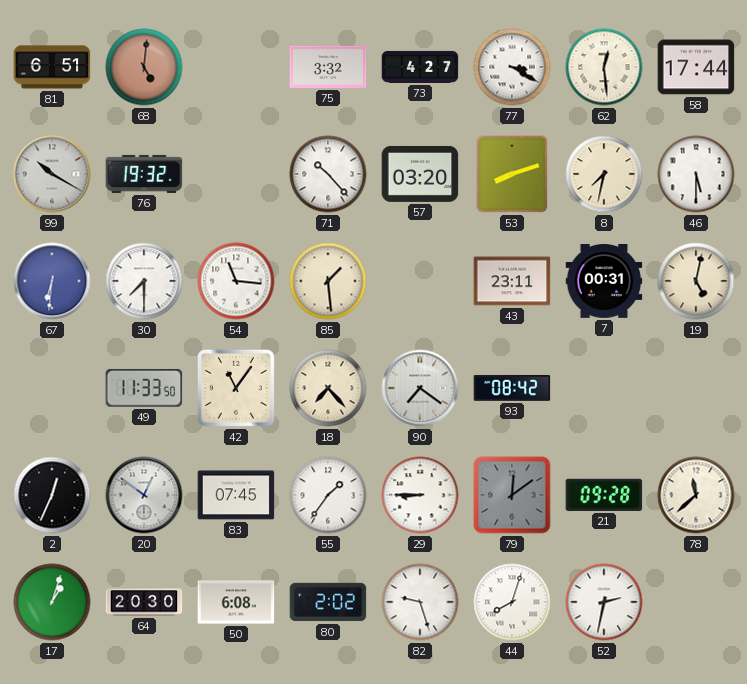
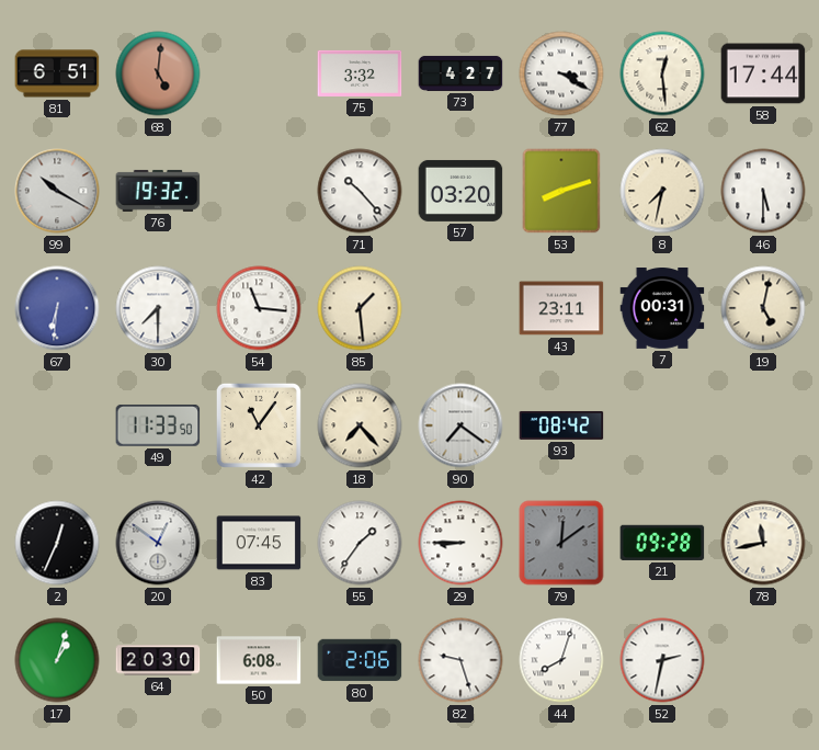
78: 11:38 -> 11:43 (763, 543)
80: 2:02 -> 2:06 (360, 660)
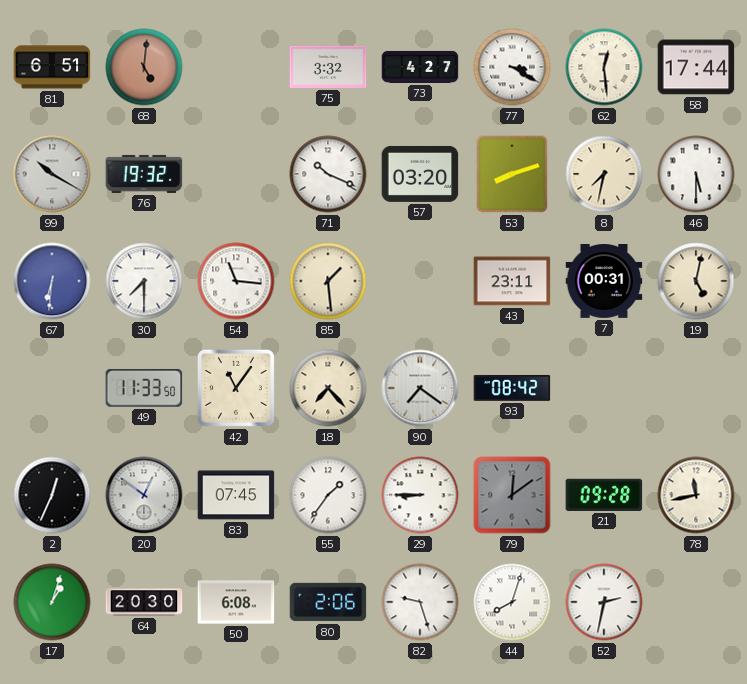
71: 10:23 -> 10:19 (328, 174)
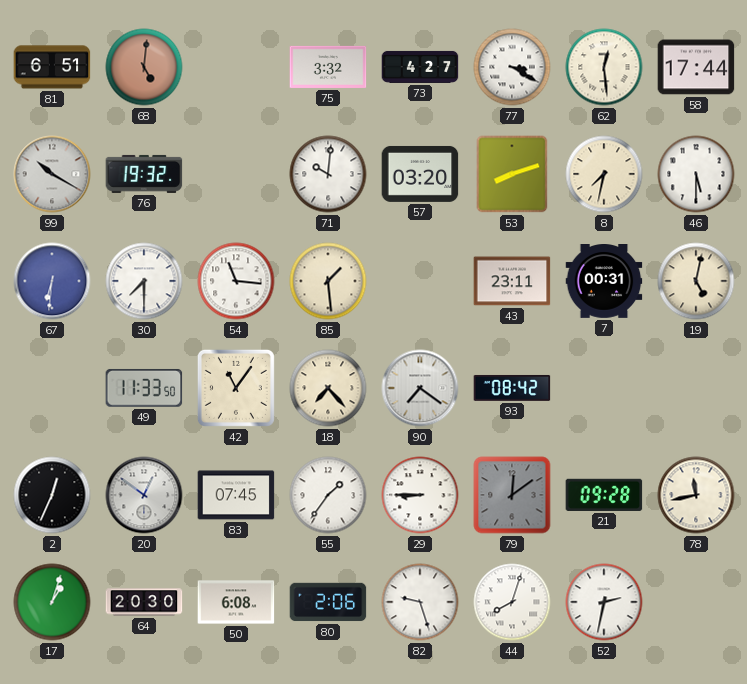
71: 10:19 -> 10:01 (328, 174)
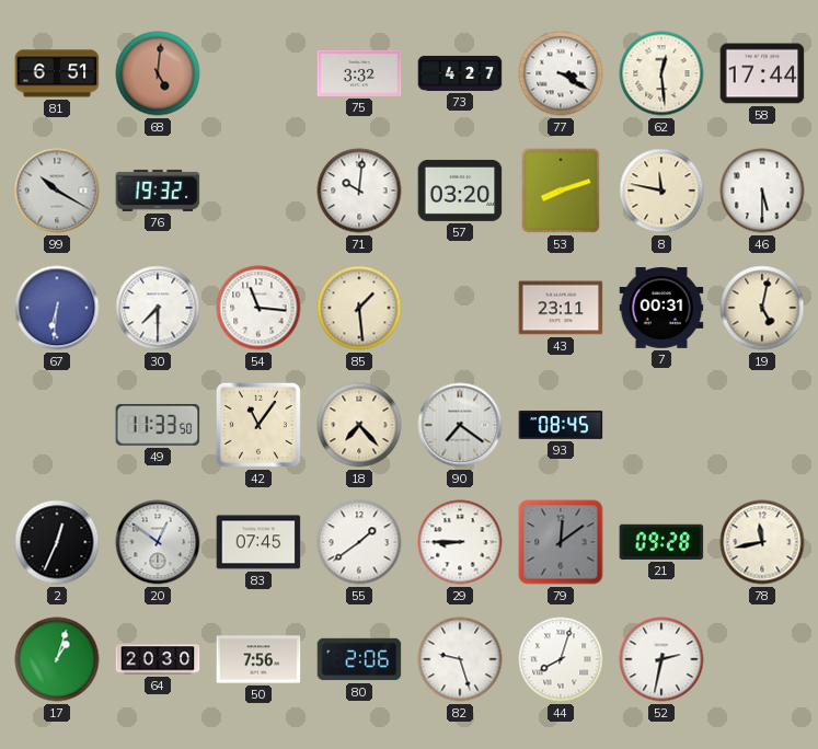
8: 7:32 -> 11:47 (661, 191)
93: 08:42 -> 08:45 (561, 425)
55: 1:36 -> 1:39 (359, 542)
50: 6:08 -> 7:56 (258, 659)
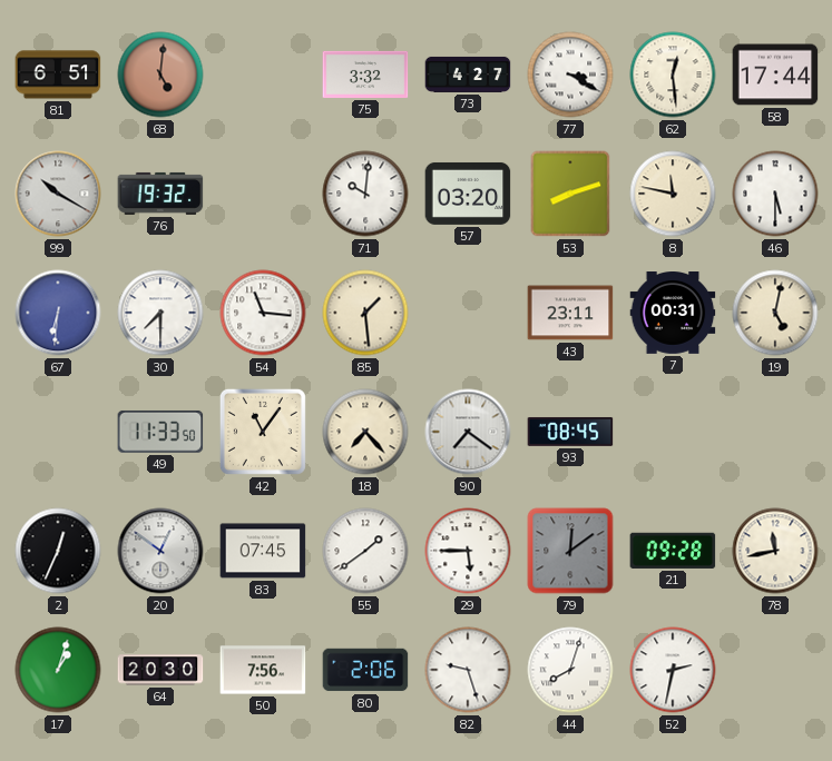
29: 8:45 -> 5:45 (468, 551)
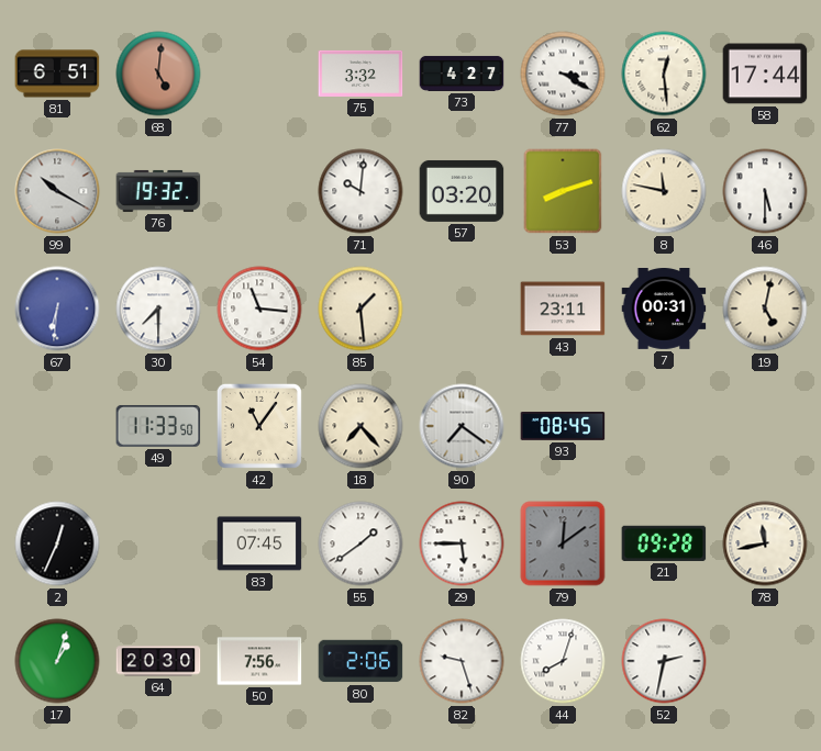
20: 12:51 -> none (160, 551)
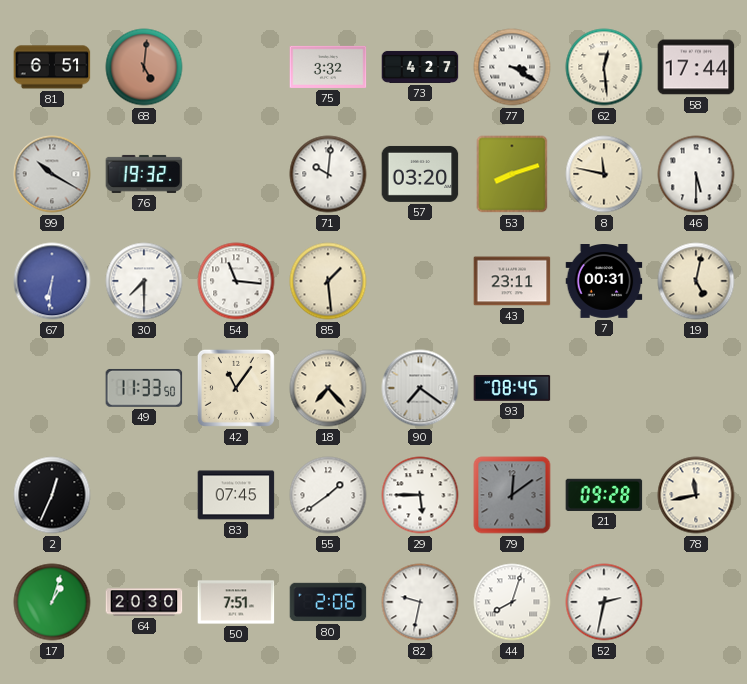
50: 7:56 -> 7:51 (236, 602)
82: 9:27 -> 9:32 (420, 602)
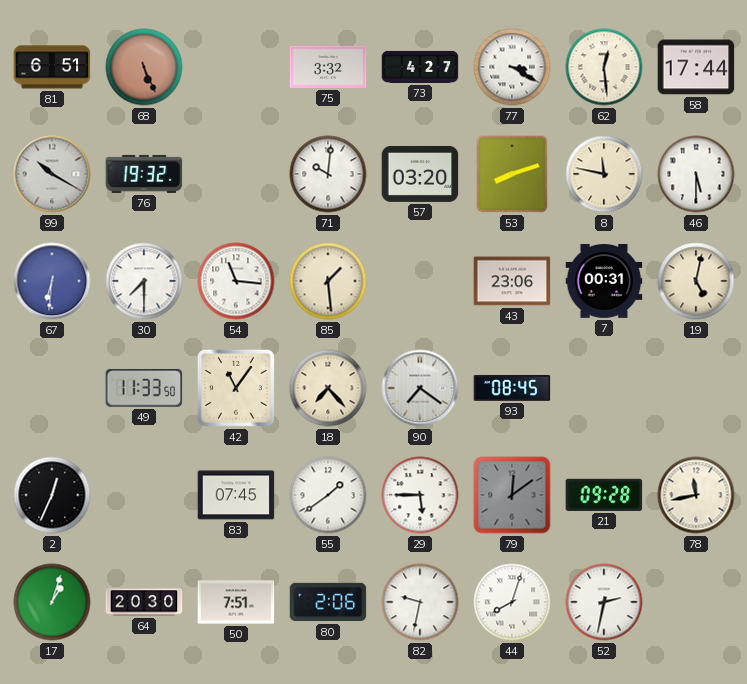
68: 5:01 -> 5:26 (144, 67)
43: 23:11 -> 23:06 (512, 281)
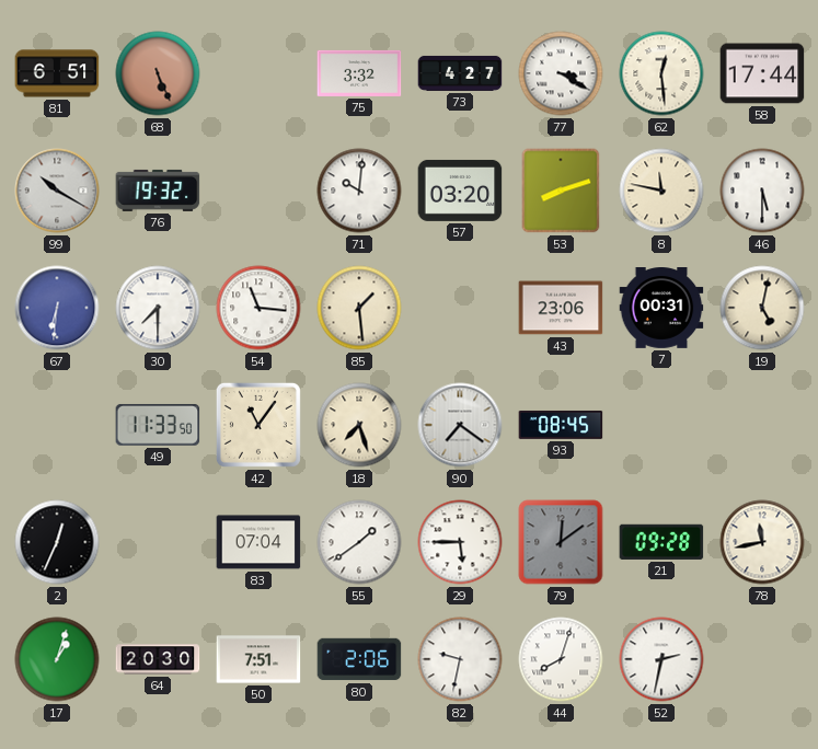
18: 7:23 -> 7:27 (359, 425)
83: 07:45 -> 07:04 (258, 542)
